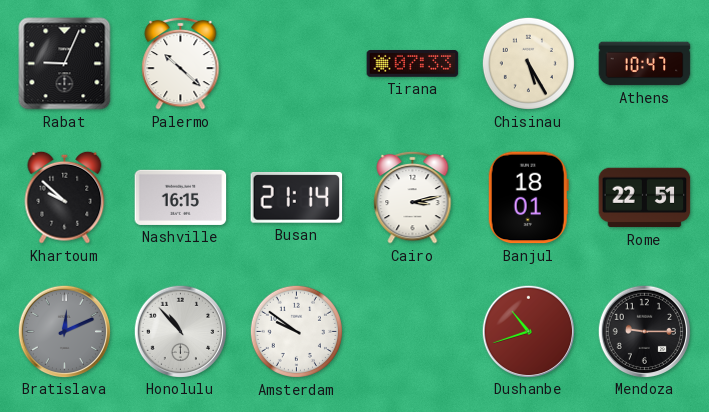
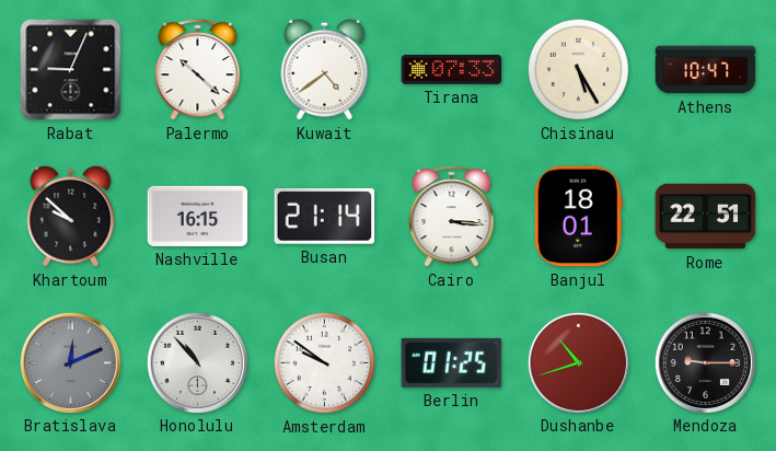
Kuwait: none -> 4:39 (325, 69)
Cairo: 3:13 -> 3:16 (452, 216)
Berlin: none -> 01:25 (452, 362)
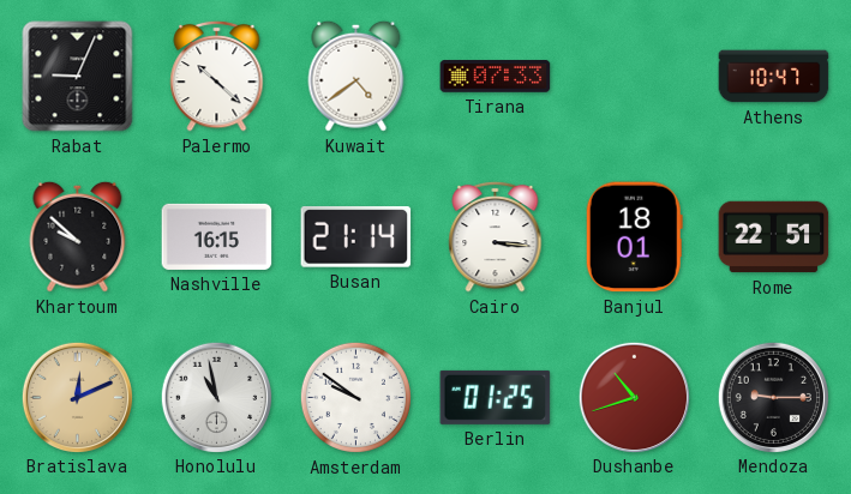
Chisinau: 5:25 -> none (578, 69)
Bratislava dial: grey -> champagne (77, 397)
Honolulu: 10:53 -> 10:58 (216, 397)
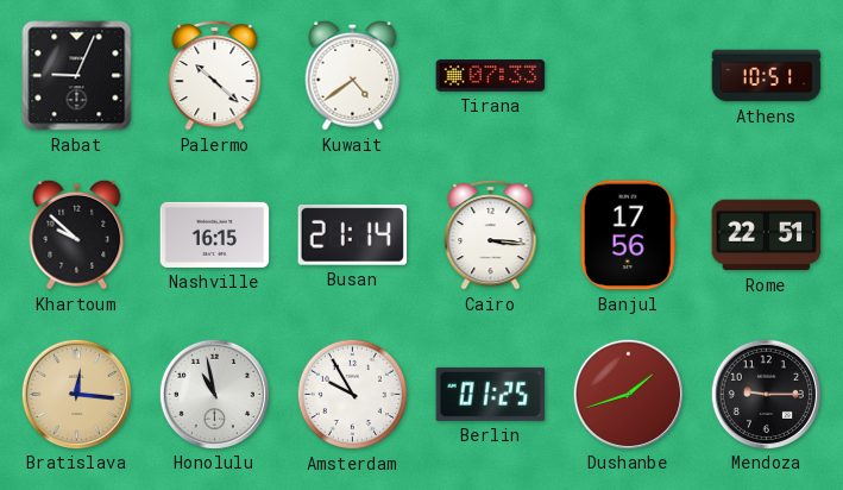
Athens: 10:47 -> 10:51 (767, 76)
Banjul: 18:01 -> 17:56 (628, 235)
Bratislava: 12:11 -> 12:16 (76, 394)
Amsterdam: 9:51 -> 9:55 (352, 394)
Dushanbe: 10:42 -> 1:42 (628, 394)
